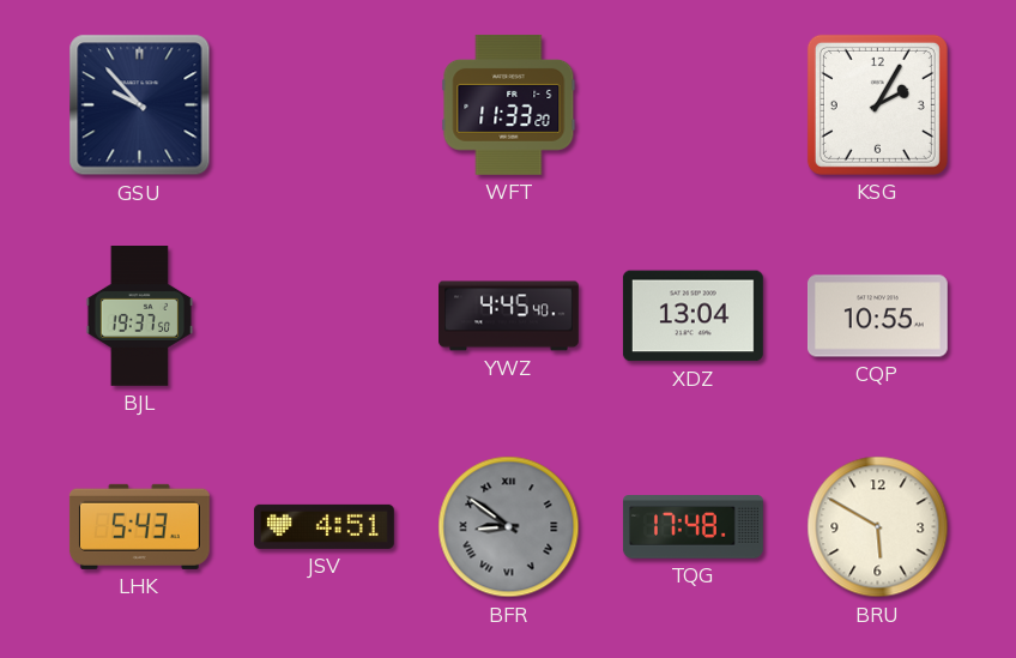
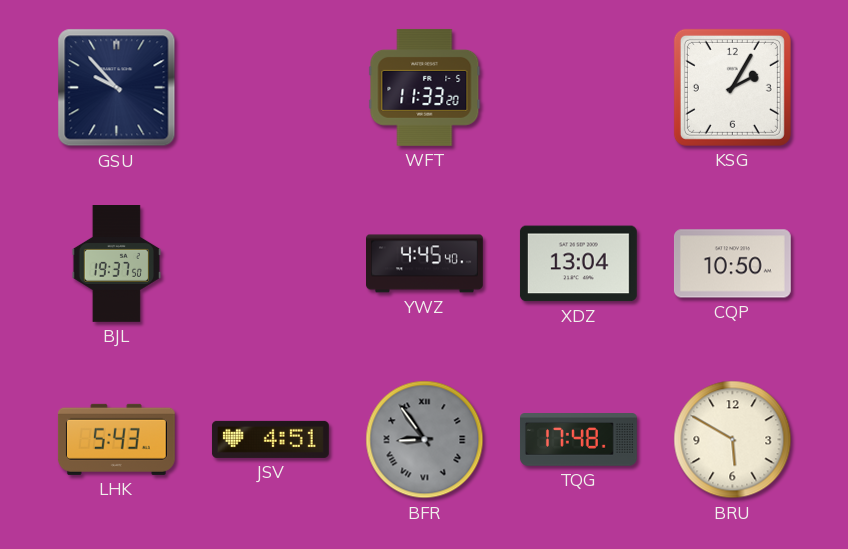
CQP: 10:55 -> 10:50 (732, 264)
BFR: 8:51 -> 8:54 (425, 440)
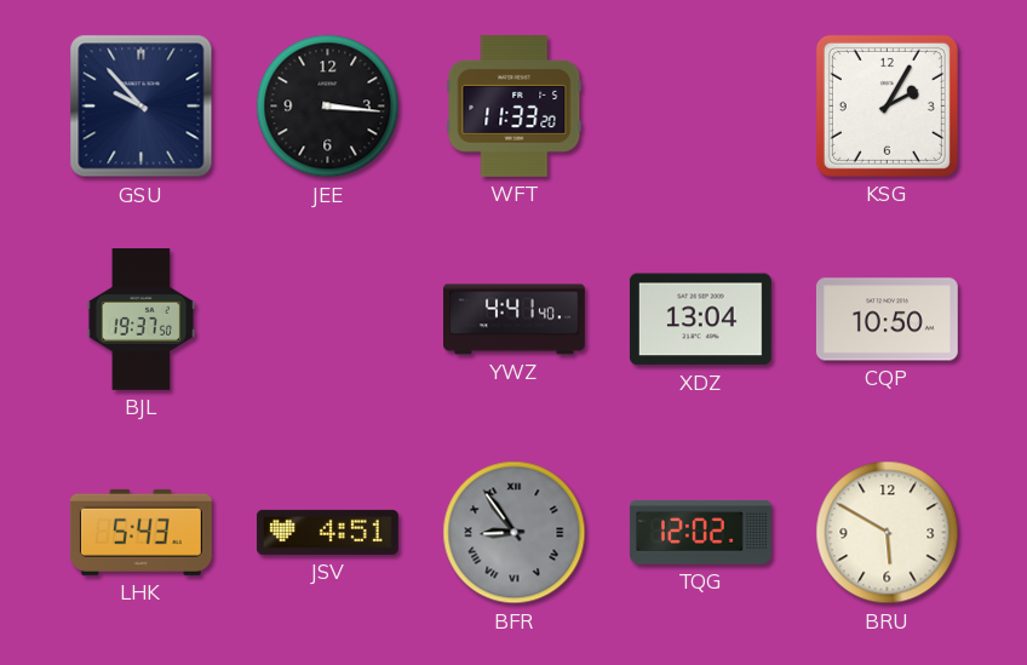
JEE: none -> 3:16 (328, 107)
YWZ: 4:45 -> 4:41 (515, 320)
TQG: 17:48 -> 12:02 (700, 533)
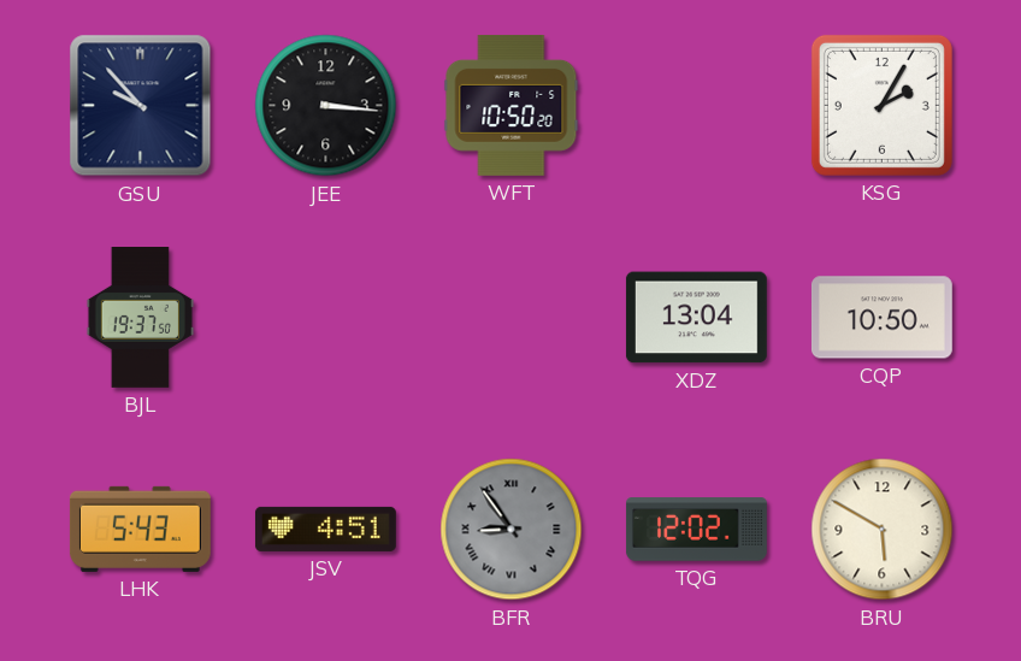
WFT: 11:33 -> 10:50 (512, 105)
YWZ: 4:41 -> none (515, 320)
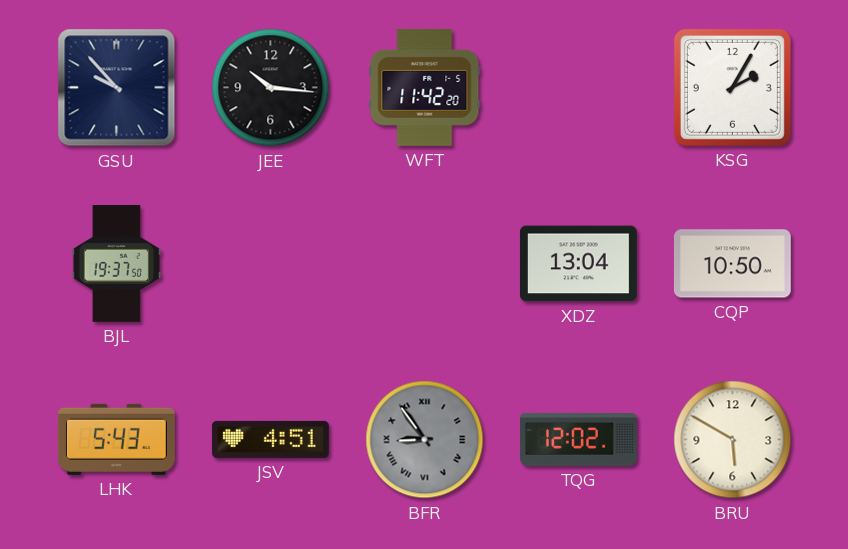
JEE: 3:16 -> 10:16 (271, 88)
WFT: 10:50 -> 11:42 (425, 87)
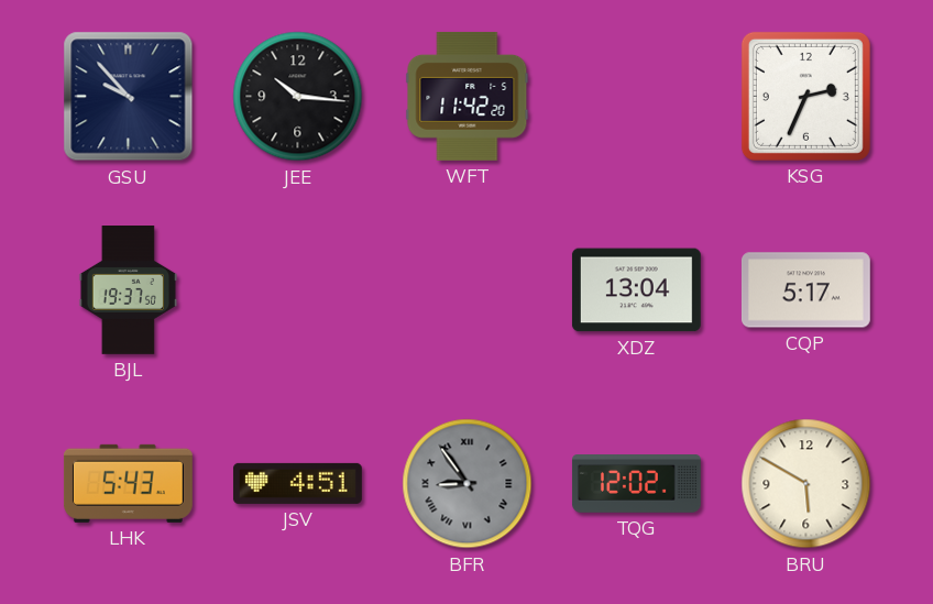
KSG: 2:05 -> 2:34 (805, 96)
CQP: 10:50 -> 5:17 (805, 290)
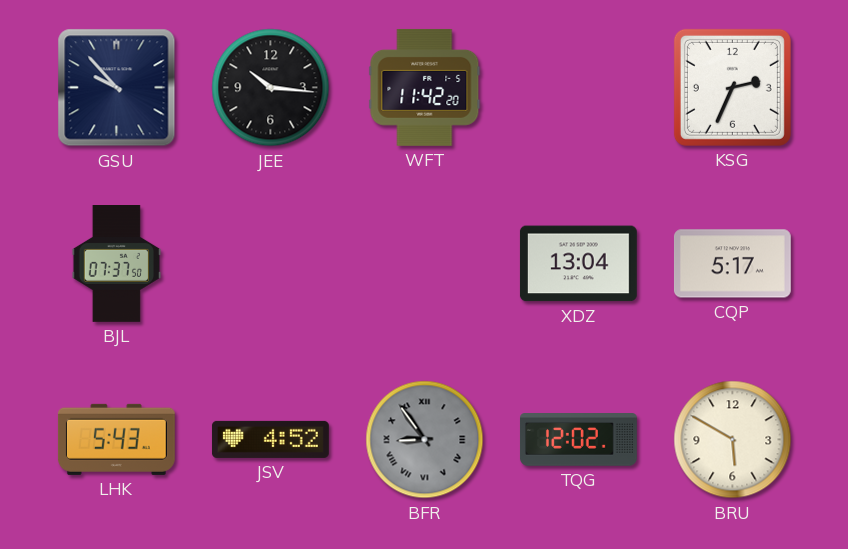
BJL: 19:37 -> 07:37 (116, 264)
JSV: 4:51 -> 4:52 (270, 439)
